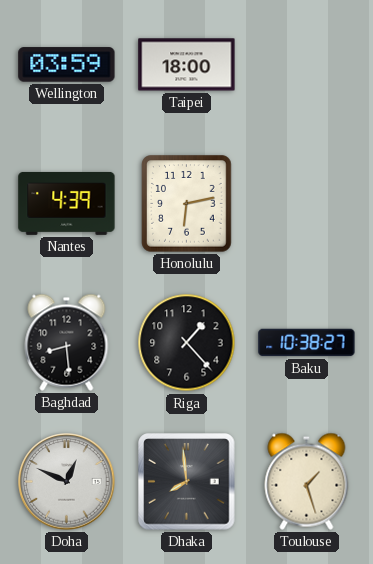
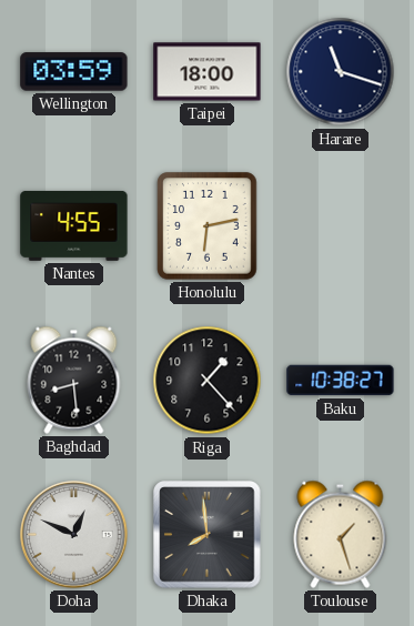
Harare: none -> 11:18 (341, 72)
Nantes: 4:39 -> 4:55 (74, 225)
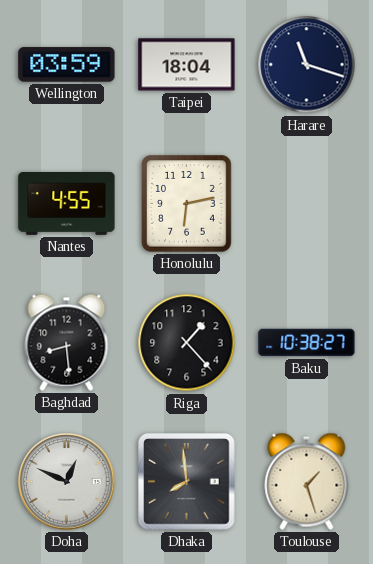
Taipei: 18:00 -> 18:04 (187, 65)
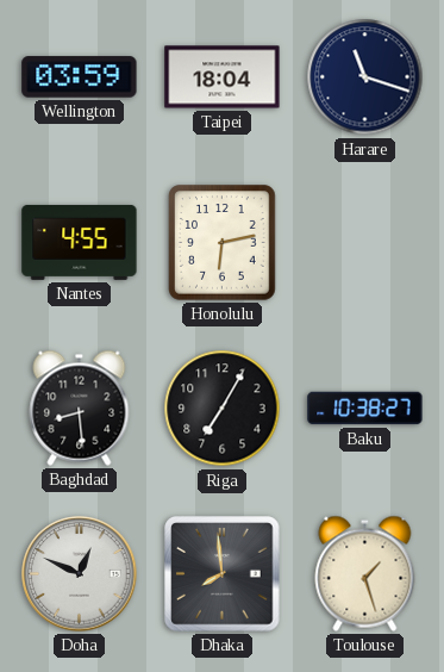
Riga: 1:23 -> 7:05 (223, 409)
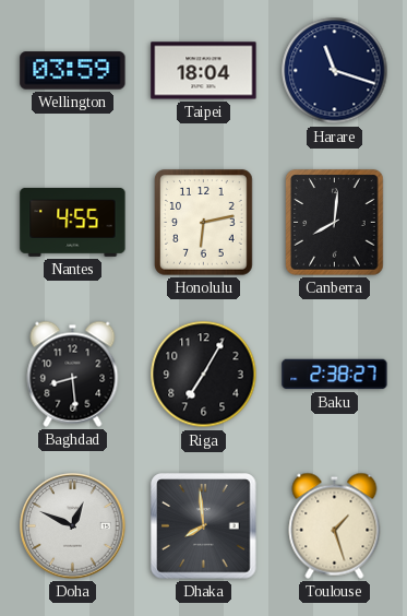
Canberra: none -> 8:01 (335, 223)
Baku: 10:38 -> 2:38 (335, 375)
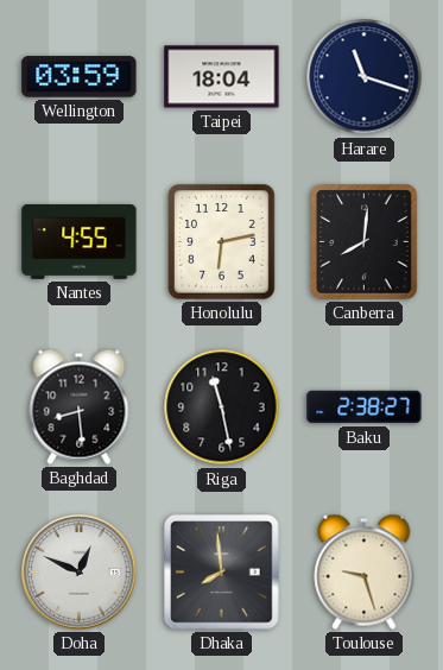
Riga: 7:05 -> 11:28 (222, 407)
Toulouse: 1:27 -> 9:27 (365, 571)
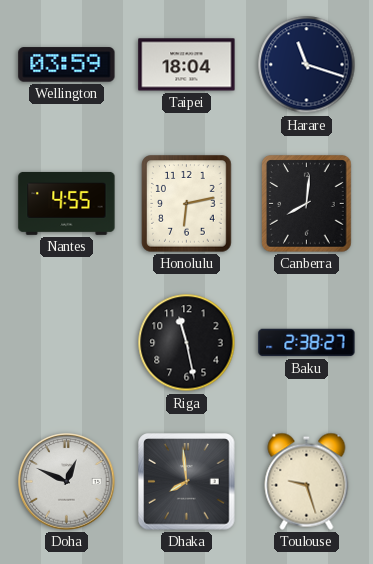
Baghdad: 8:29 -> none (80, 406)
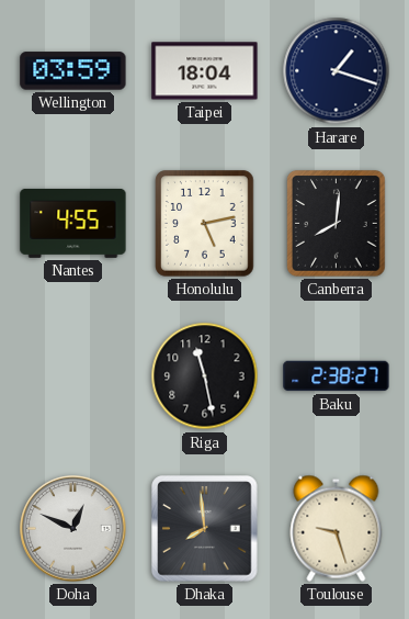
Harare: 11:18 -> 1:18 (337, 71)
Honolulu: 6:13 -> 5:13 (205, 224)
